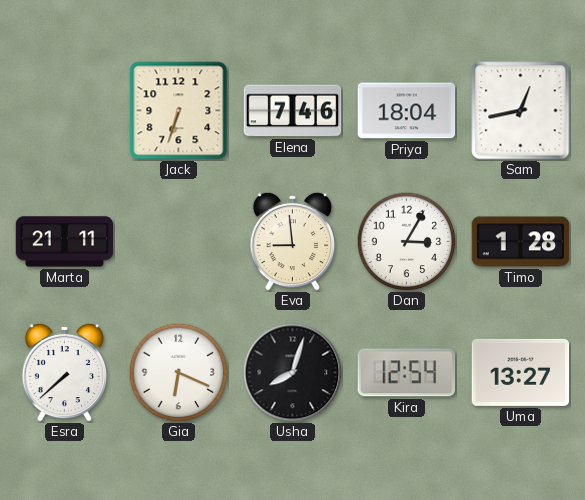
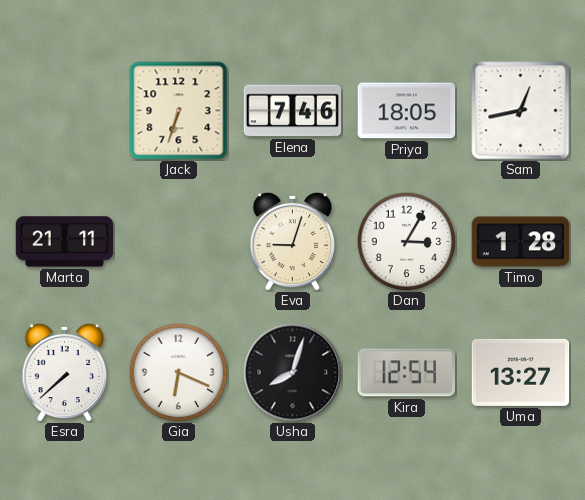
Priya: 18:04 -> 18:05 (407, 111)
Eva: 8:59 -> 9:03 (293, 241)
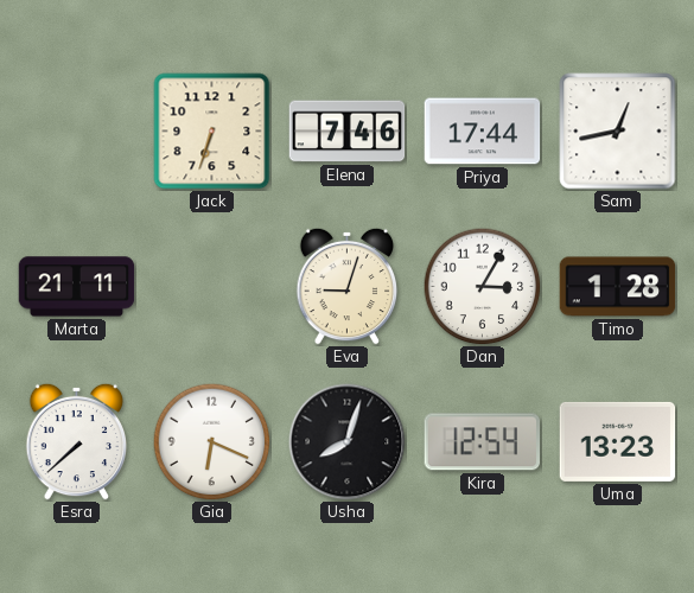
Priya: 18:05 -> 17:44 (483, 132)
Uma: 13:27 -> 13:23 (618, 441)
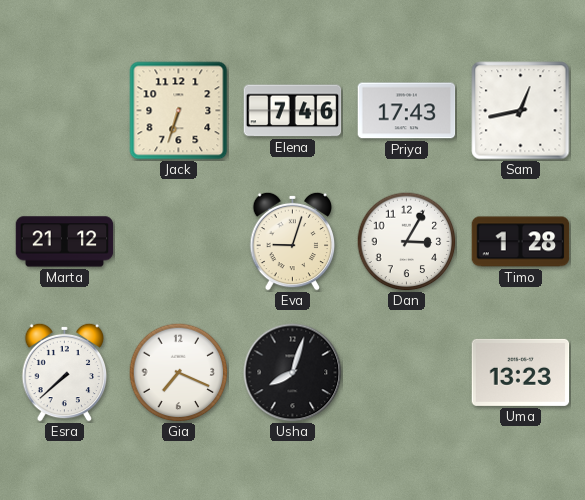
Priya: 17:44 -> 17:43 (407, 111)
Marta: 21:11 -> 21:12 (65, 242)
Gia: 6:19 -> 7:19 (179, 373)
Kira: 12:54 -> none (482, 442)
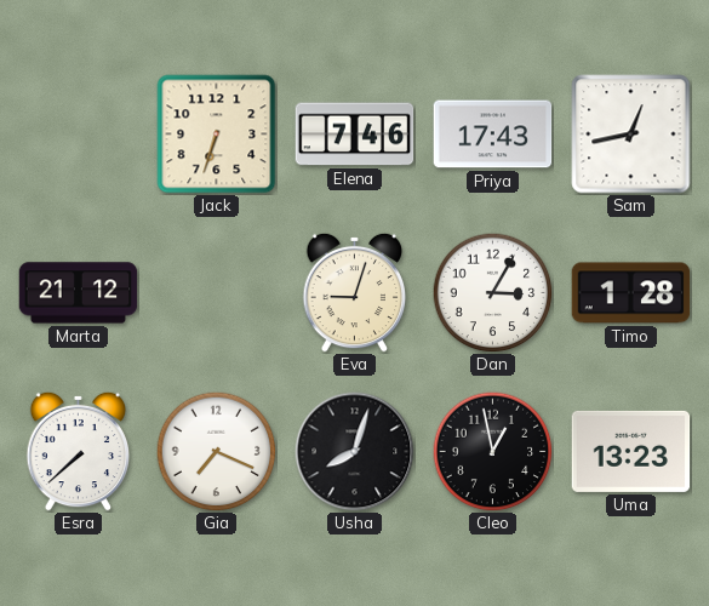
Cleo: none -> 12:58 (493, 452)
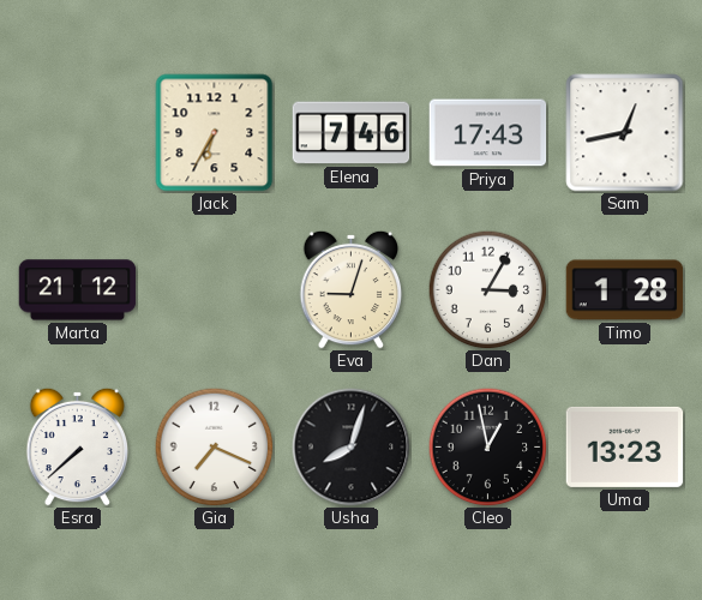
Jack: 6:33 -> 6:35 (215, 133)
